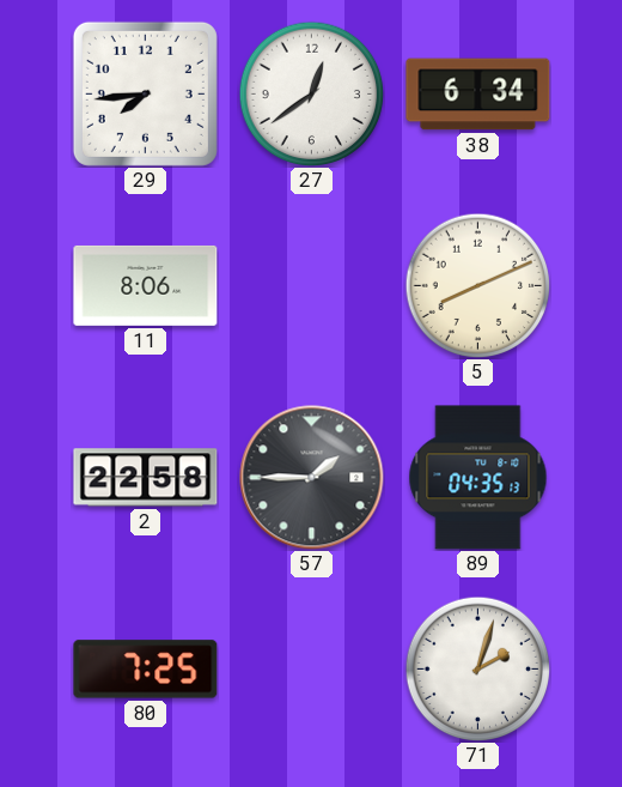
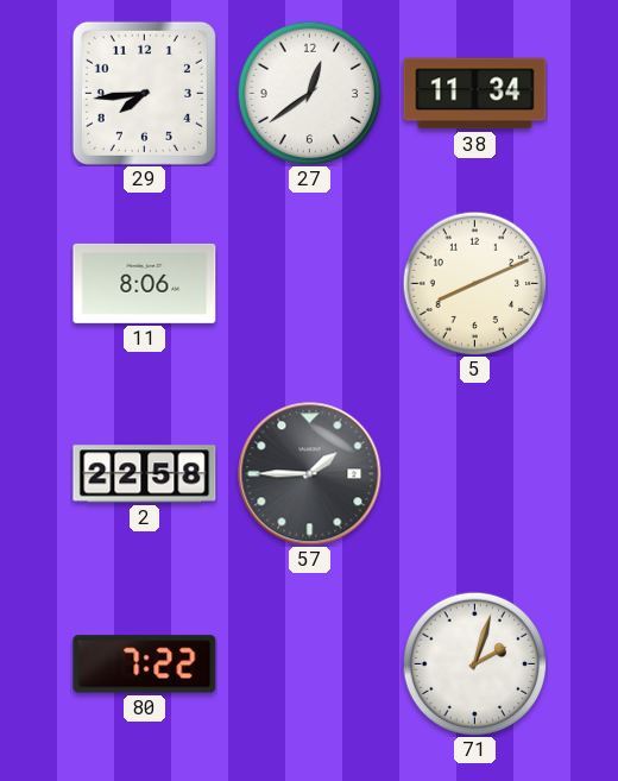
38: 6:34 -> 11:34 (475, 94)
89: 04:35 -> none (478, 478)
80: 7:25 -> 7:22 (145, 665)
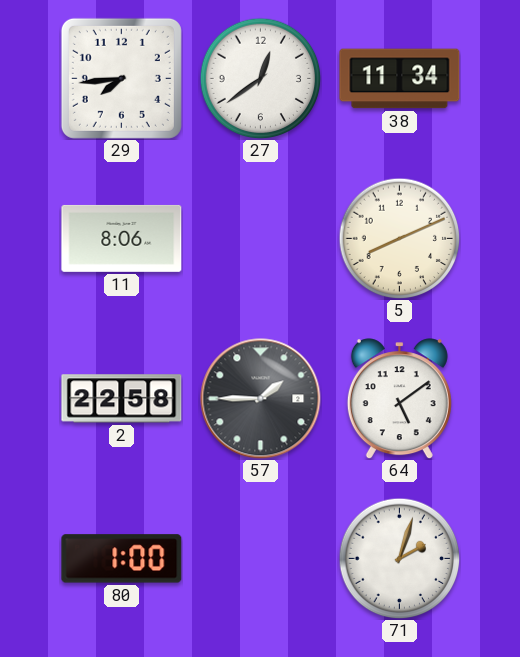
64: none -> 5:09 (399, 399)
80: 7:22 -> 1:00 (122, 559)
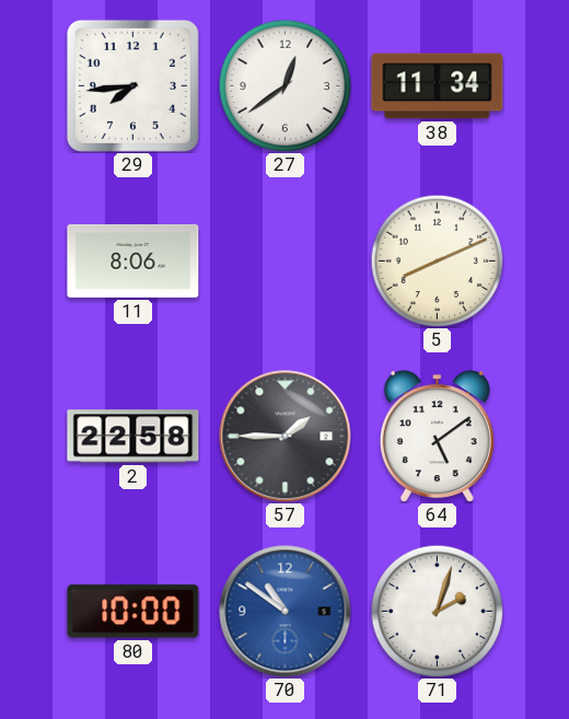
80: 1:00 -> 10:00 (133, 612)
70: none -> 10:51 (286, 612)
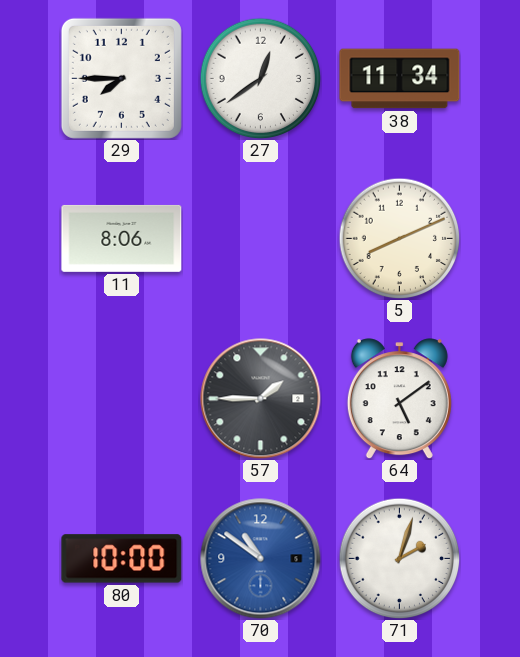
29: 7:44 -> 7:45 (121, 78)
2: 22:58 -> none (133, 437)
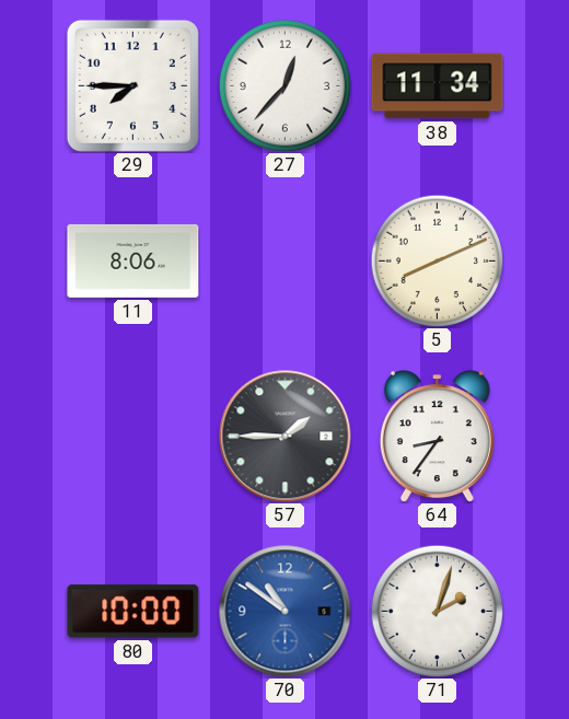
27: 12:39 -> 12:37 (284, 85)
64: 5:09 -> 8:36 (437, 437)
